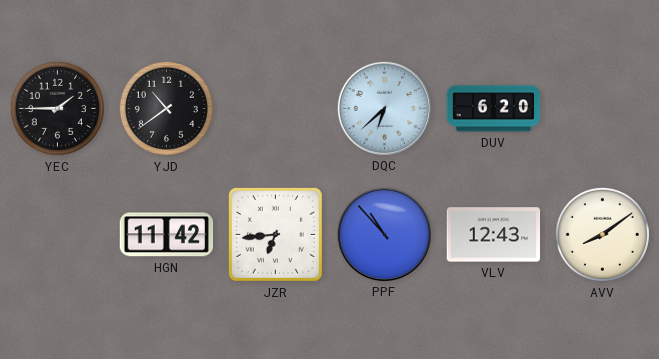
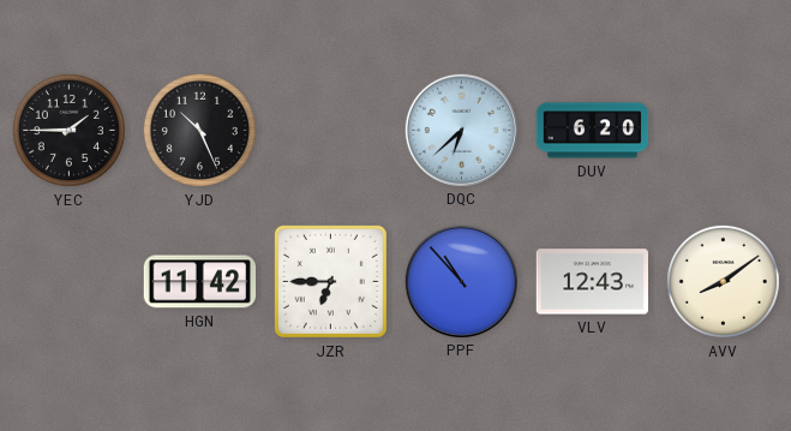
YJD: 10:39 -> 10:26 (199, 130)
JZR: 6:44 -> 6:45 (330, 281)
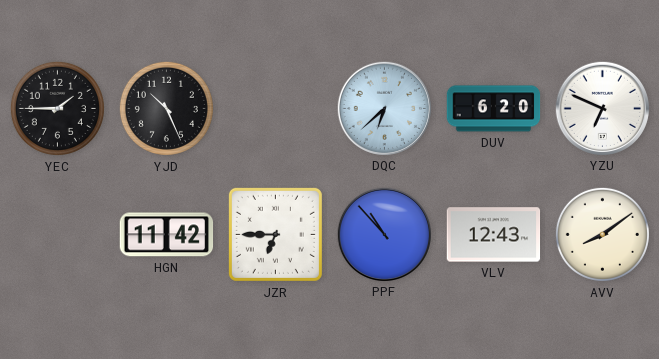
YZU: none -> 6:49 (602, 108)
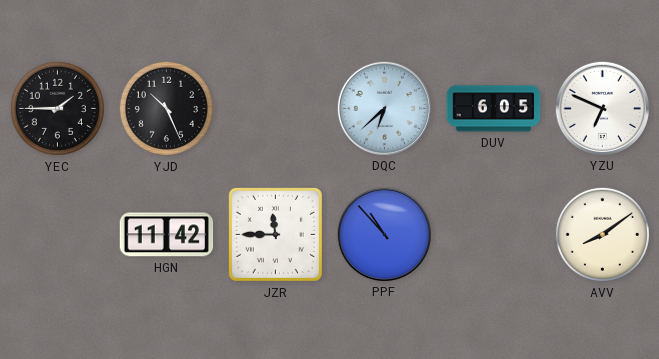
DUV: 6:20 -> 6:05 (494, 109)
JZR: 6:45 -> 11:45 (275, 234)
VLV: 12:43 -> none (494, 235)
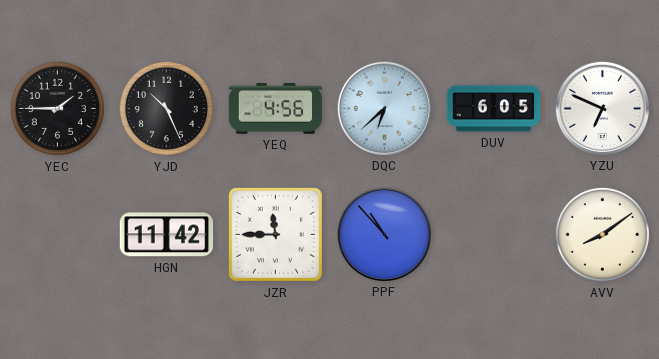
YEQ: none -> 4:56 (276, 109)
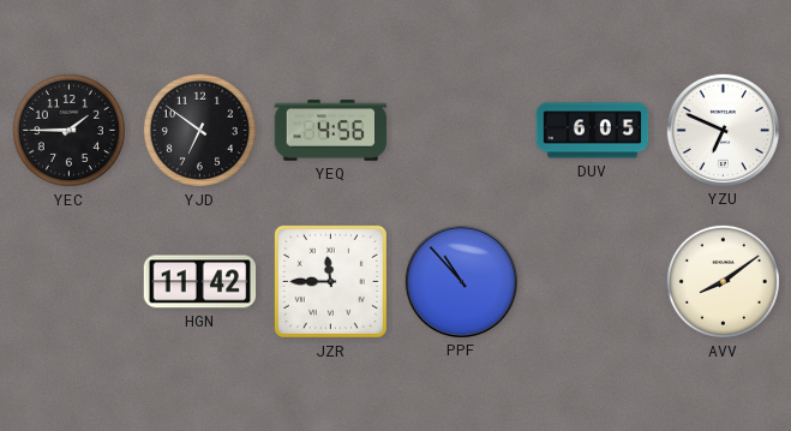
YJD: 10:26 -> 6:51 (199, 130)
DQC: 6:38 -> none (384, 108)
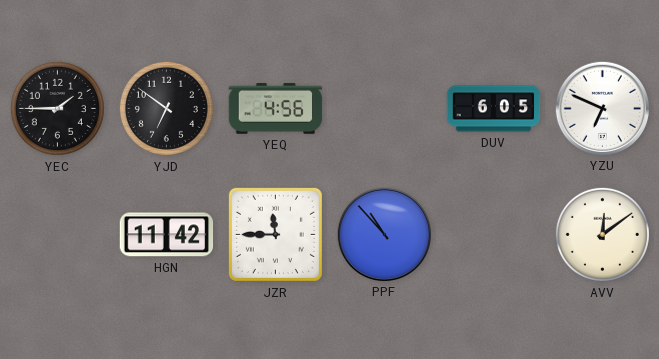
AVV: 8:09 -> 12:09 (602, 234)
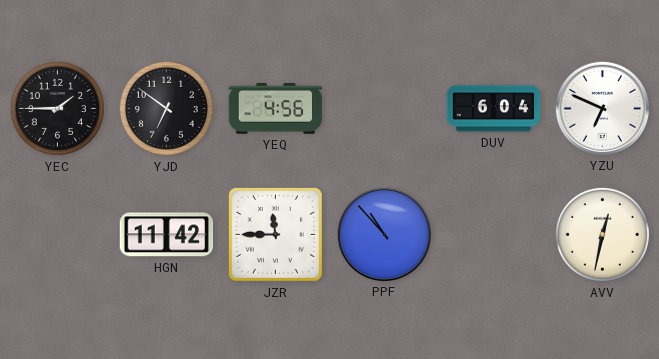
DUV: 6:05 -> 6:04 (494, 109)
AVV: 12:09 -> 12:32 (602, 234)
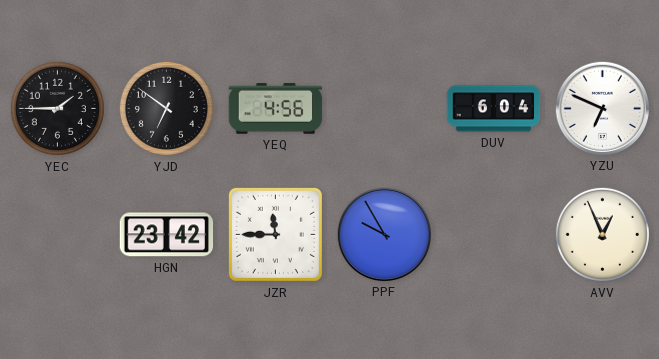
HGN: 11:42 -> 23:42 (167, 235)
PPF: 10:53 -> 9:55 (384, 234)
AVV: 12:32 -> 12:56 (602, 234)
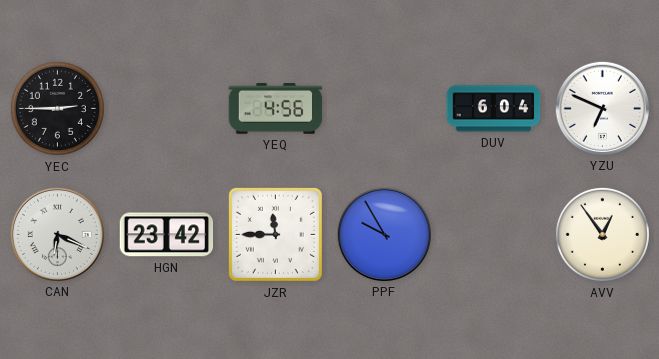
YEC: 1:45 -> 2:45 (57, 108)
YJD: 6:51 -> none (166, 108)
CAN: none -> 6:19 (57, 234)
AVV: 12:56 -> 12:54 (602, 234)
